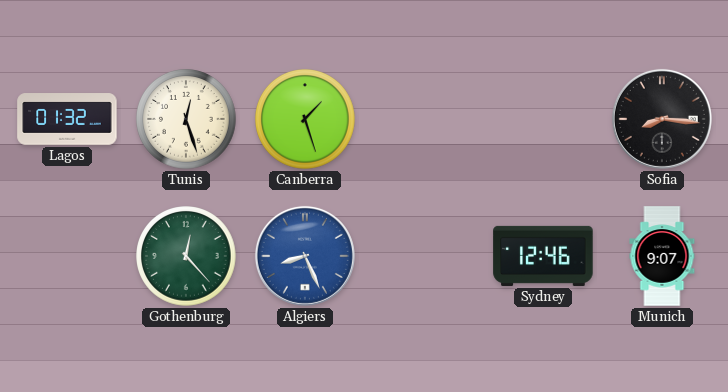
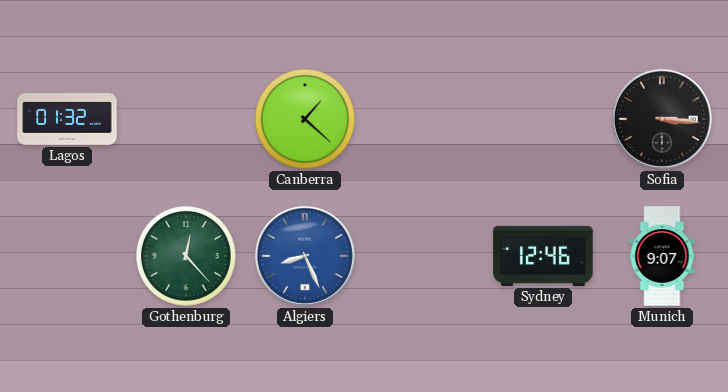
Tunis: 12:27 -> none (186, 119)
Canberra: 1:27 -> 1:22 (305, 119)
Sofia: 8:16 -> 3:16 (662, 119)
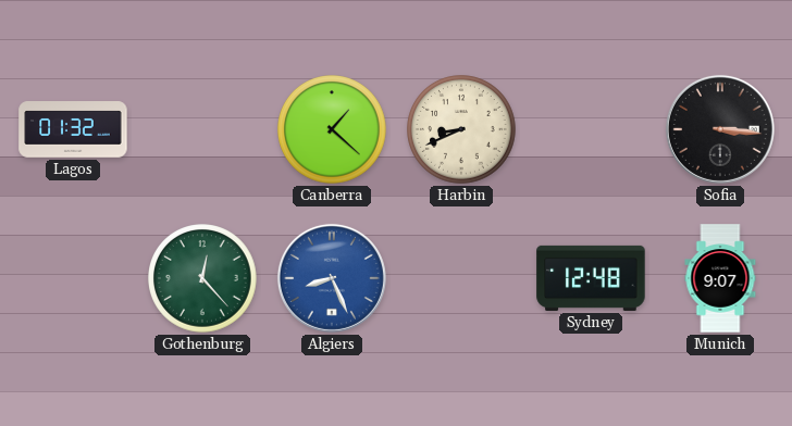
Harbin: none -> 8:41 (461, 129)
Sydney: 12:46 -> 12:48 (591, 278)
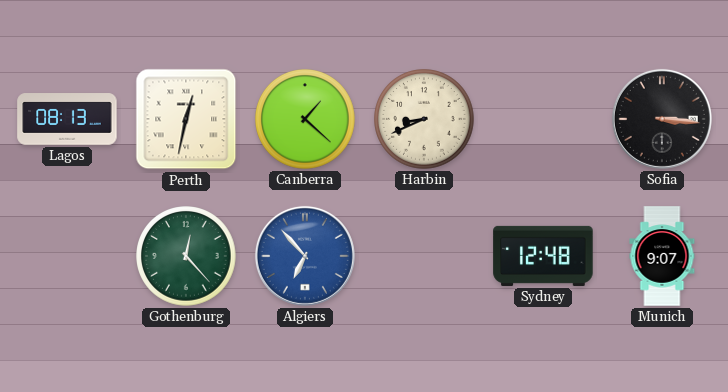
Lagos: 01:32 -> 08:13 (67, 119)
Perth: none -> 12:32 (186, 119)
Algiers: 8:26 -> 6:53 (305, 256)
